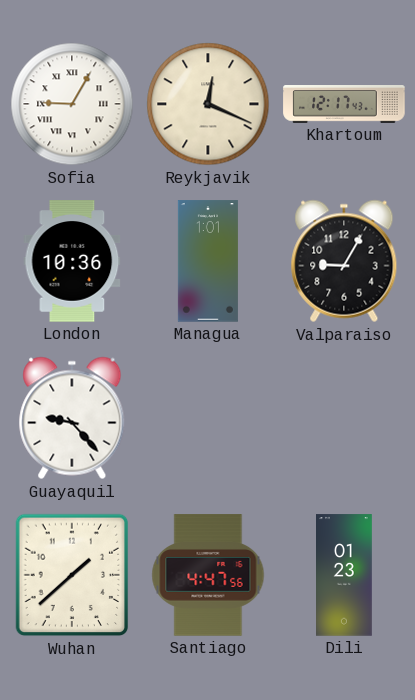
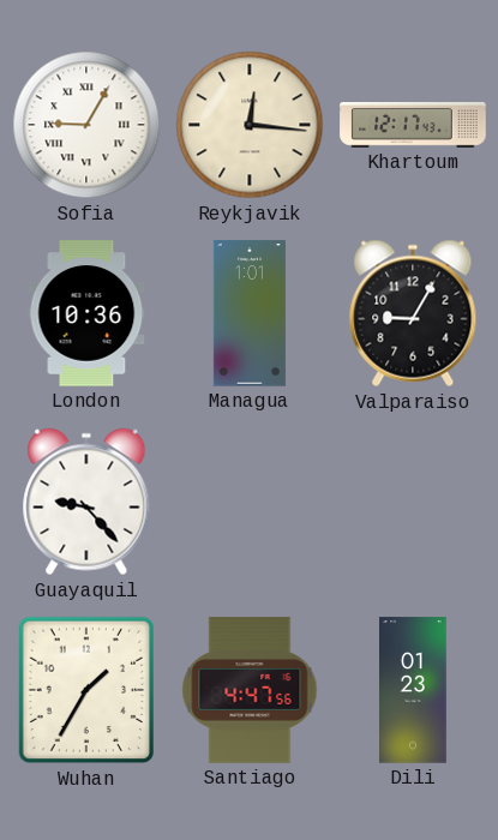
Reykjavik: 12:19 -> 12:16 (250, 125)
Wuhan: 1:38 -> 1:35 (86, 690)
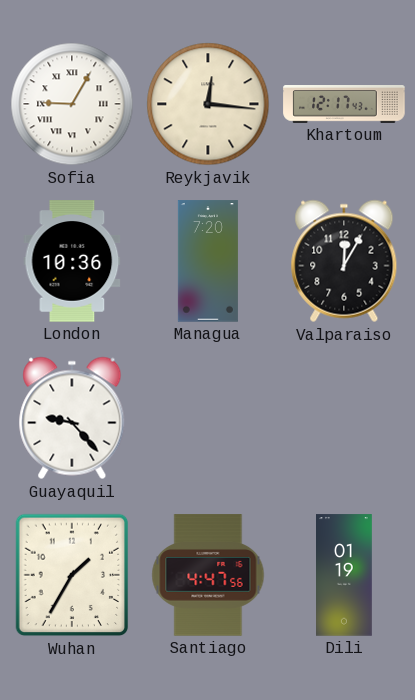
Managua: 1:01 -> 7:20 (208, 261)
Valparaiso: 9:05 -> 12:05 (344, 261)
Dili: 01:23 -> 01:19 (345, 575)
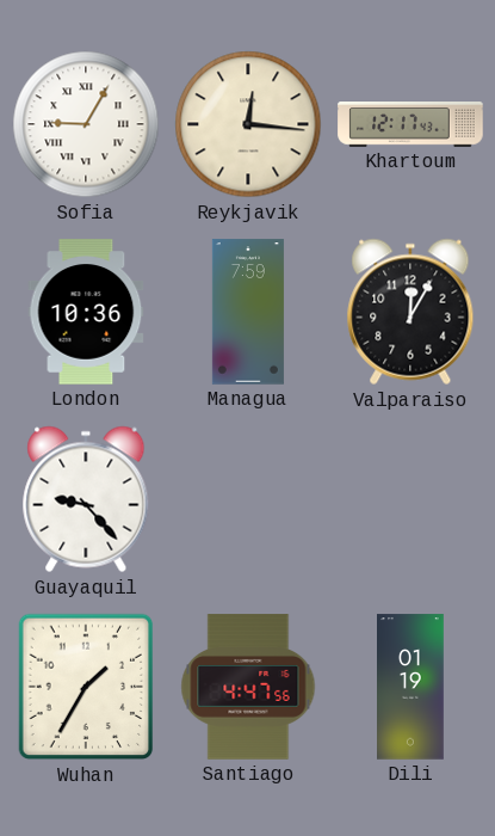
Managua: 7:20 -> 7:59 (248, 312)
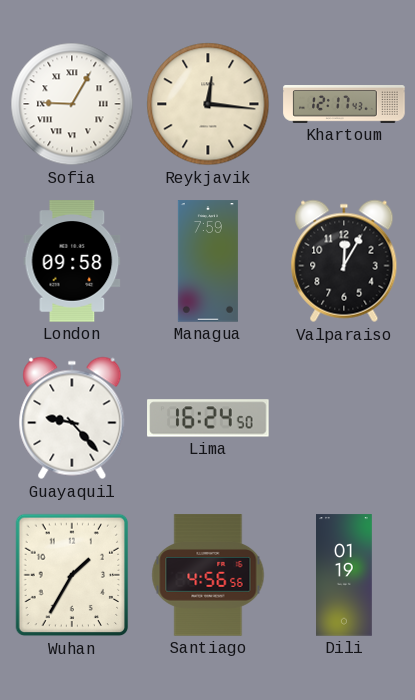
London: 10:36 -> 09:58 (72, 261)
Lima: none -> 16:24 (208, 418)
Santiago: 4:47 -> 4:56 (208, 575)
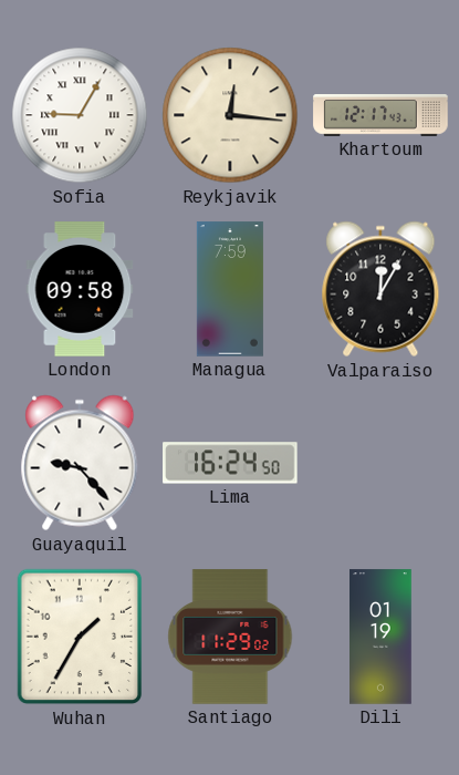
Santiago: 4:56 -> 11:29 (230, 637)
